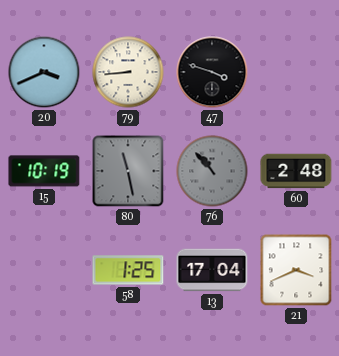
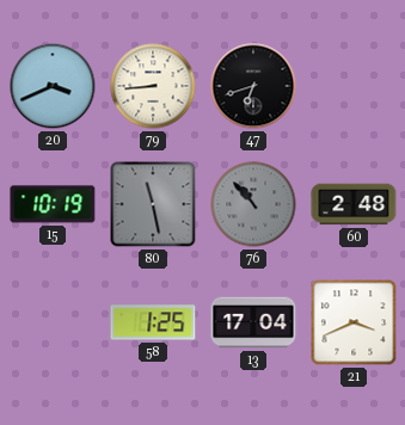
47: 3:48 -> 6:42 (253, 86)
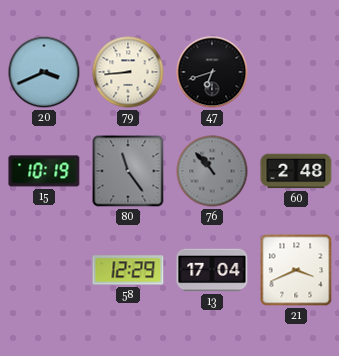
80: 11:28 -> 11:24 (128, 171)
58: 1:25 -> 12:29 (128, 270)
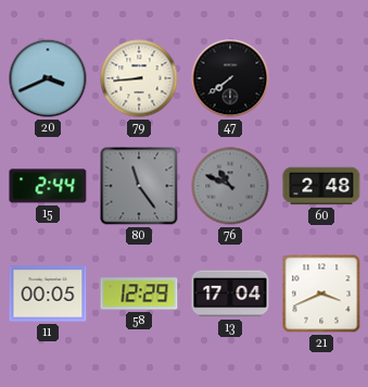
47: 6:42 -> 7:39 (230, 78)
15: 10:19 -> 2:44 (48, 186)
76: 10:53 -> 10:49 (230, 186)
11: none -> 00:05 (48, 294)
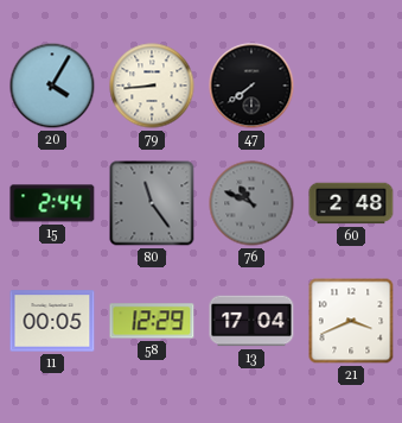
20: 3:41 -> 4:05 (52, 86)
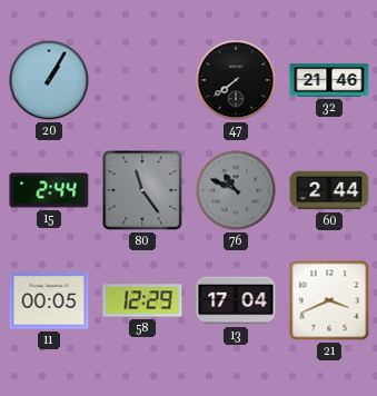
20: 4:05 -> 1:05 (49, 80)
79: 8:44 -> none (152, 86)
32: none -> 21:46 (329, 80)
60: 2:48 -> 2:44 (329, 190)
